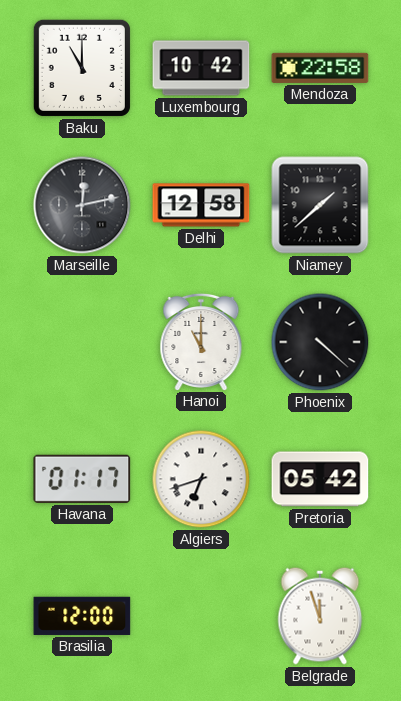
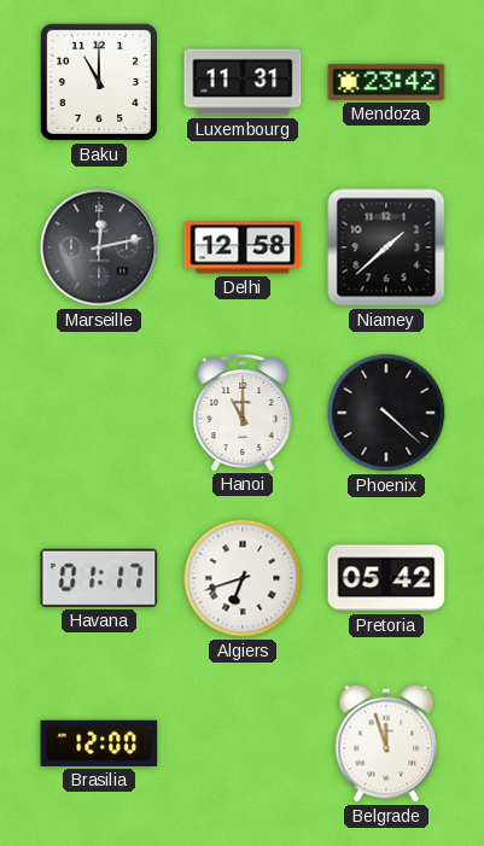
Luxembourg: 10:42 -> 11:31 (243, 82)
Mendoza: 22:58 -> 23:42 (386, 82)
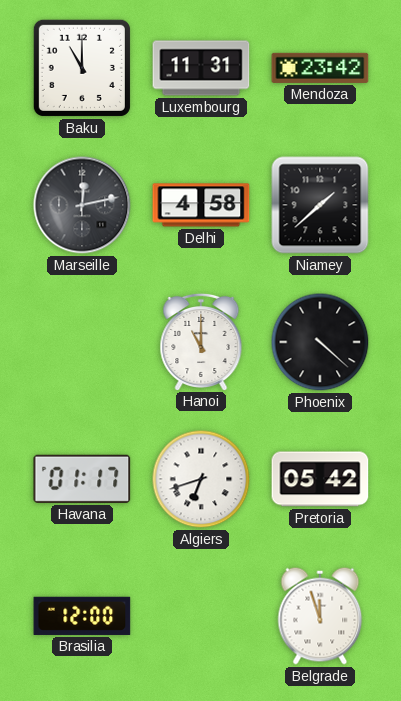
Delhi: 12:58 -> 4:58 (201, 205)
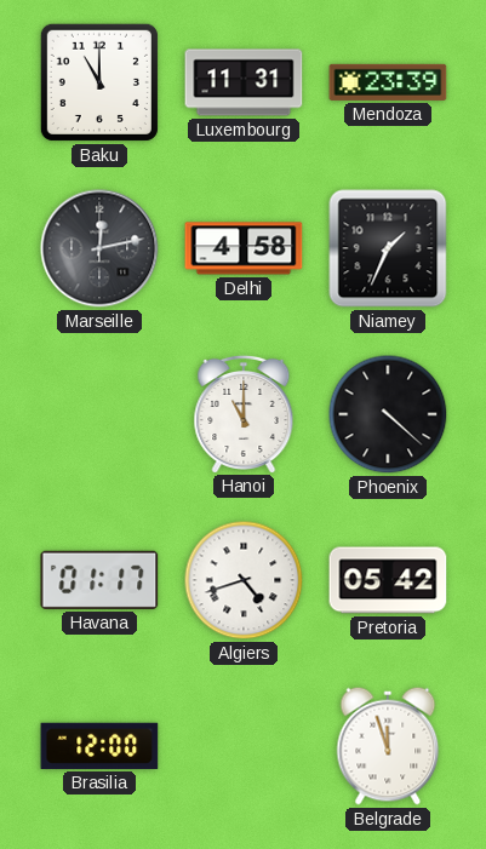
Mendoza: 23:42 -> 23:39 (388, 82)
Niamey: 1:38 -> 1:34 (388, 248)
Algiers: 6:42 -> 4:42 (244, 580)
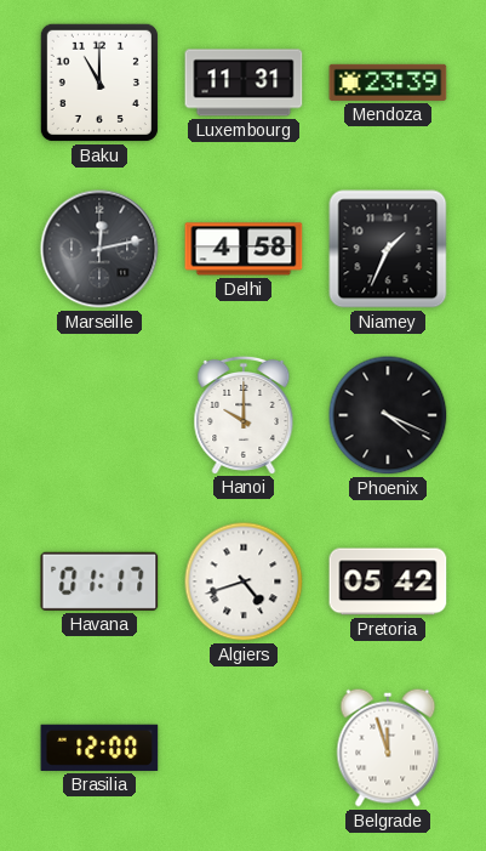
Hanoi: 11:00 -> 10:00 (244, 414)
Phoenix: 4:22 -> 4:19 (388, 415)
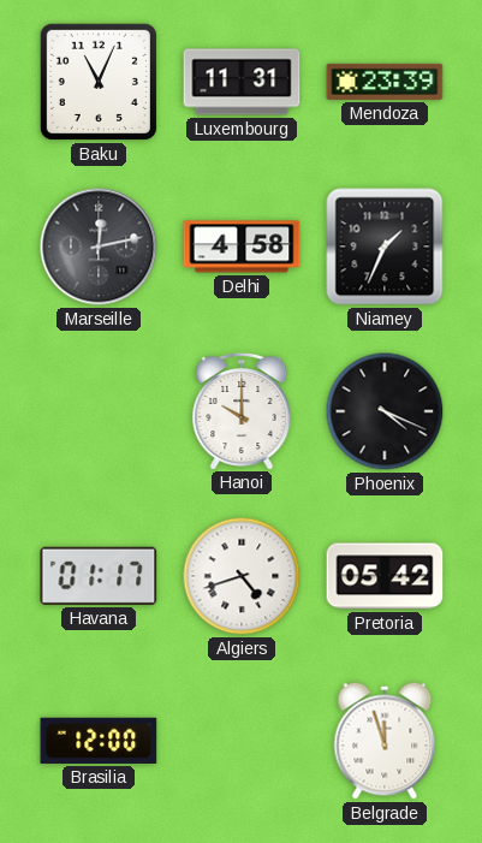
Baku: 11:00 -> 11:04 (99, 82)
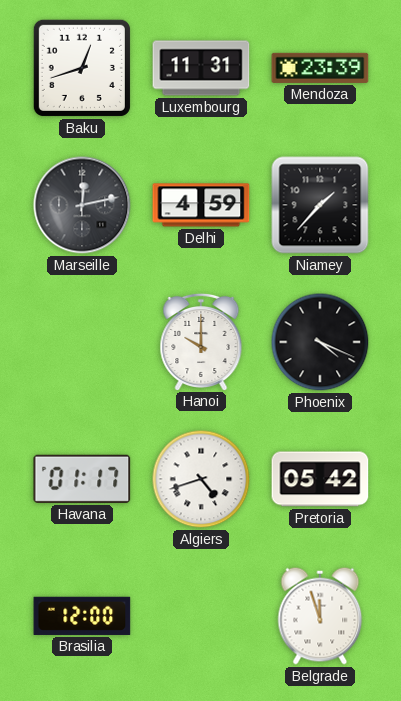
Baku: 11:04 -> 12:42 (82, 68)
Delhi: 4:58 -> 4:59 (201, 205)
Niamey: 1:34 -> 1:37 (320, 205)
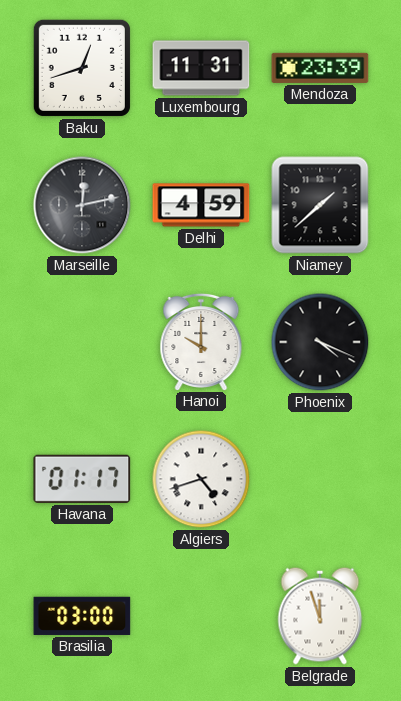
Niamey: 1:37 -> 1:38 (320, 205)
Pretoria: 05:42 -> none (320, 479)
Brasilia: 12:00 -> 03:00 (82, 616)
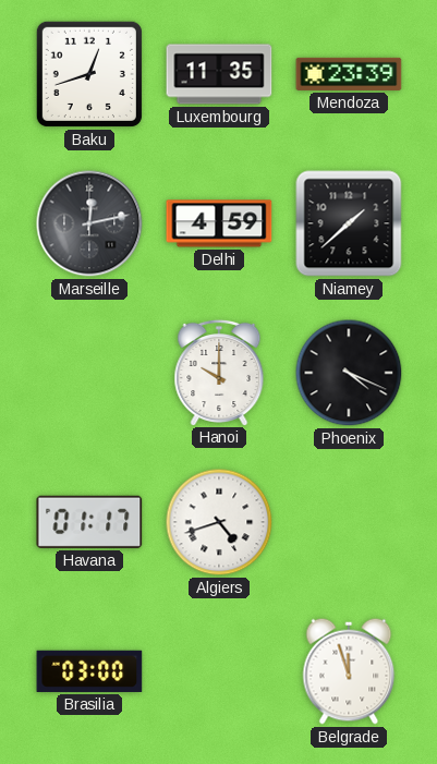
Luxembourg: 11:31 -> 11:35 (219, 74)
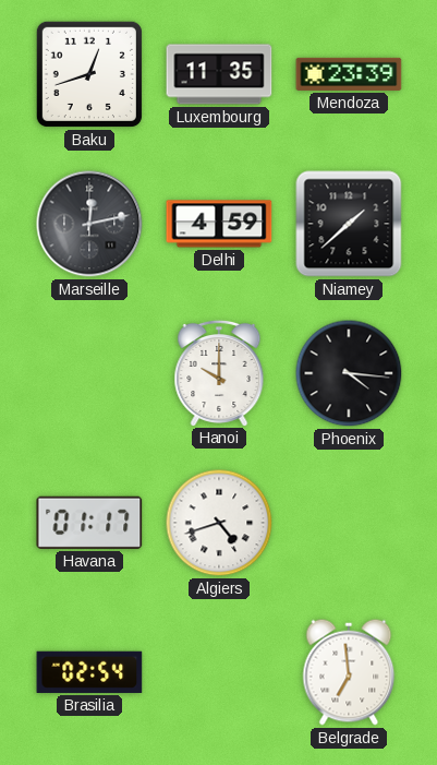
Phoenix: 4:19 -> 4:16 (349, 373)
Brasilia: 03:00 -> 02:54 (89, 672)
Belgrade: 11:57 -> 6:59 (349, 672)
